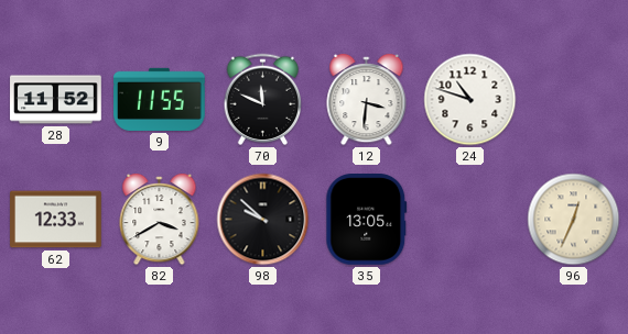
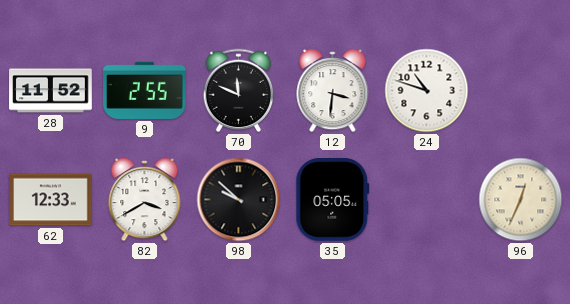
9: 11:55 -> 2:55 (145, 90)
35: 13:05 -> 05:05 (333, 200)
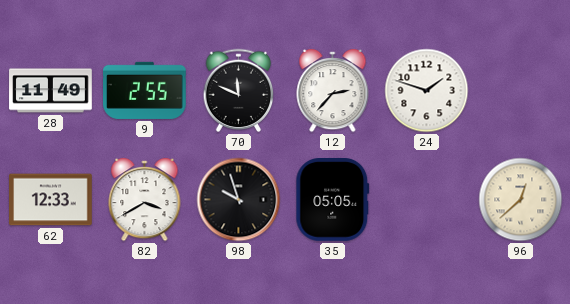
28: 11:52 -> 11:49 (51, 91)
12: 3:31 -> 2:37 (333, 91)
24: 10:48 -> 1:48 (427, 91)
98: 9:52 -> 9:57 (239, 200)
96: 12:34 -> 12:38 (521, 200)
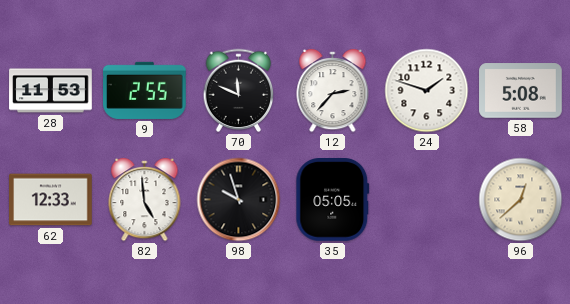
28: 11:49 -> 11:53 (51, 91)
58: none -> 5:08 (521, 91)
82: 3:40 -> 4:59 (145, 200)
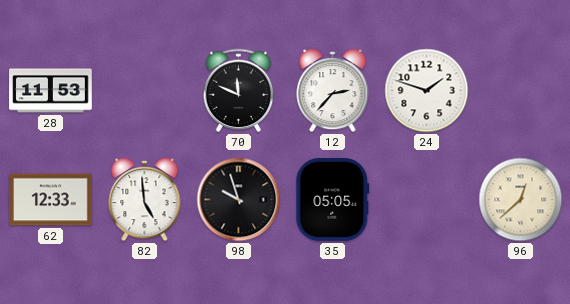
9: 2:55 -> none (145, 90)
58: 5:08 -> none (521, 91)
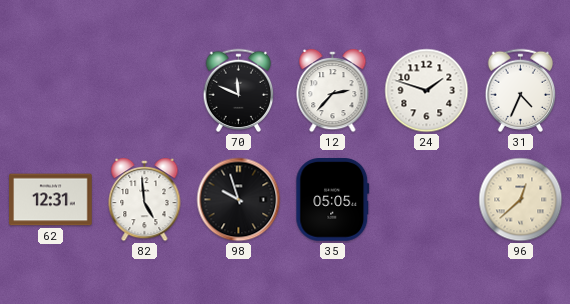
28: 11:53 -> none (51, 91)
31: none -> 4:34 (521, 91)
62: 12:33 -> 12:31 (51, 200)
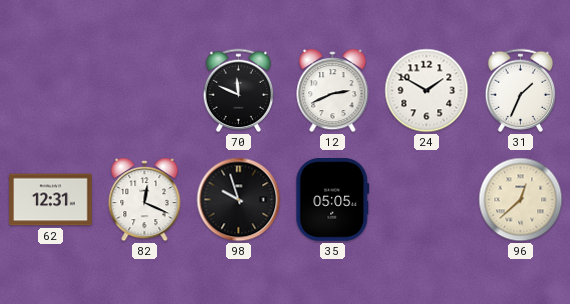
12: 2:37 -> 2:41 (333, 91)
24: 1:48 -> 1:50 (427, 91)
31: 4:34 -> 1:34 (521, 91)
82: 4:59 -> 12:19 (145, 200)
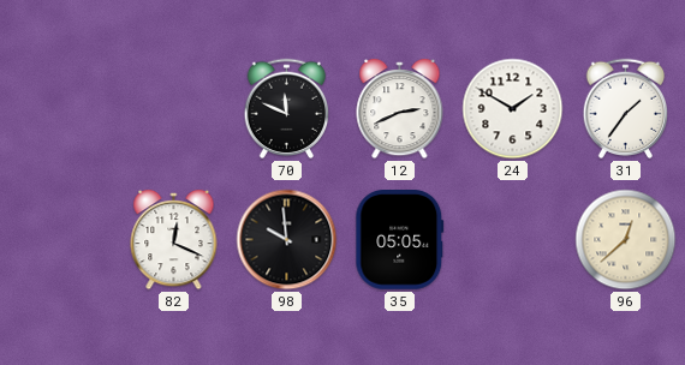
31: 1:34 -> 1:36 (626, 109)
62: 12:31 -> none (51, 200)
98: 9:57 -> 9:59 (287, 240)
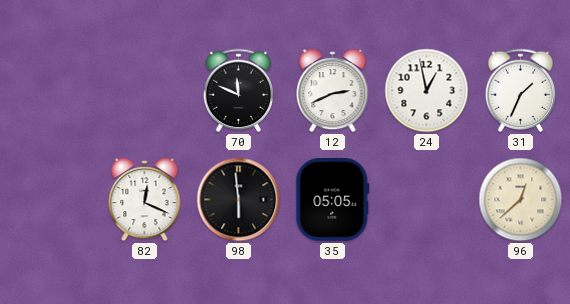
24: 1:50 -> 12:58 (427, 91)
31: 1:36 -> 1:34 (521, 91)
98: 9:59 -> 5:59 (239, 200)
